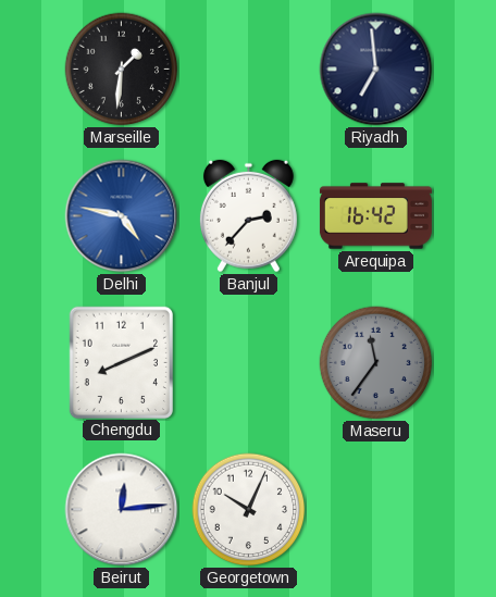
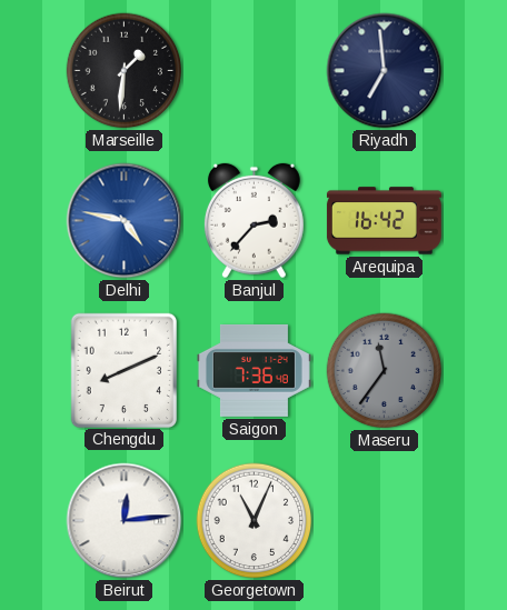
Saigon: none -> 7:36 (254, 370)
Georgetown: 10:04 -> 11:04 (255, 521)
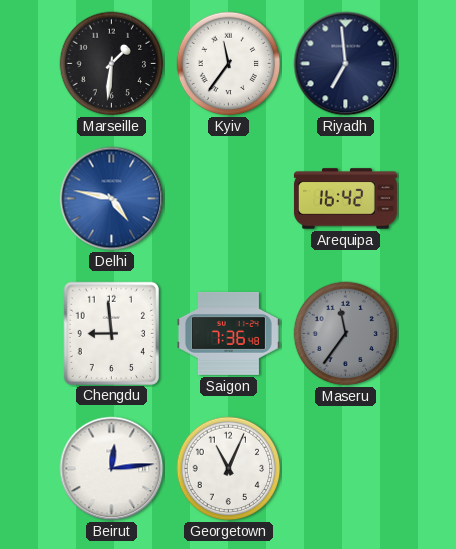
Kyiv: none -> 11:36 (229, 64)
Banjul: 2:37 -> none (254, 221)
Chengdu: 8:11 -> 8:59 (111, 333)
